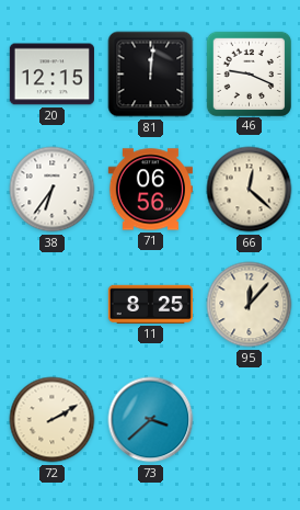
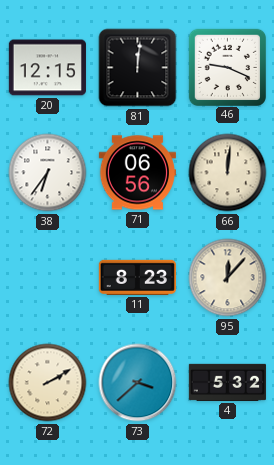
66: 12:22 -> 12:01 (228, 173)
11: 8:25 -> 8:23 (137, 277)
4: none -> 5:32 (227, 382)
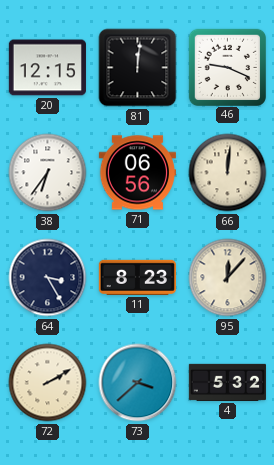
64: none -> 3:25 (48, 278)
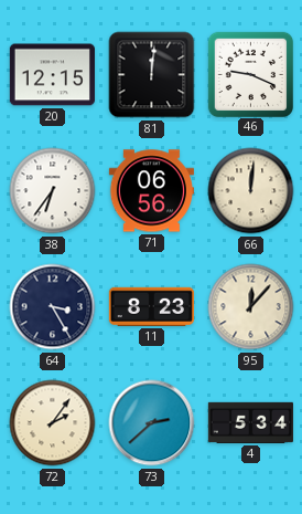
72: 2:10 -> 2:06 (53, 423)
73: 3:38 -> 2:38 (152, 423)
4: 5:32 -> 5:34 (250, 422)
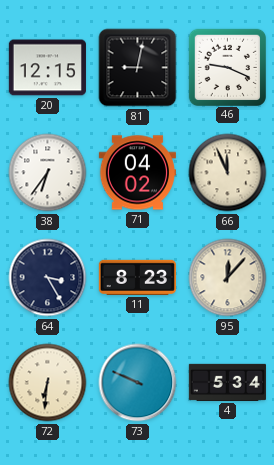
81: 12:01 -> 9:02 (138, 68)
71: 06:56 -> 04:02 (137, 173)
66: 12:01 -> 11:56 (228, 173)
72: 2:06 -> 6:31 (48, 383)
73: 2:38 -> 9:49 (138, 383)
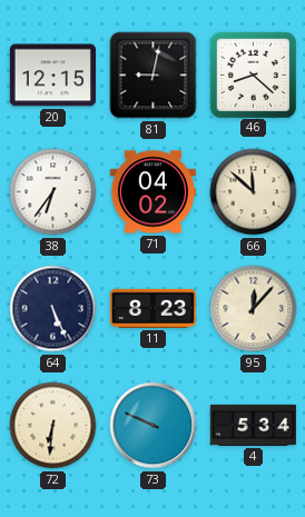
46: 9:19 -> 8:22 (253, 74)
66: 11:56 -> 11:52 (254, 192)
64: 3:25 -> 5:26 (53, 309)
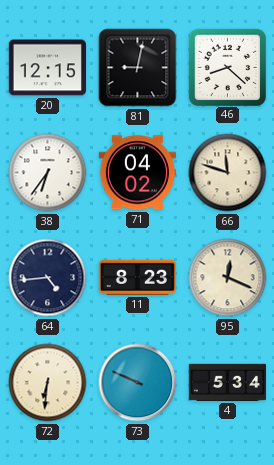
66: 11:52 -> 11:48 (228, 173)
64: 5:26 -> 4:44 (48, 278)
95: 12:07 -> 12:19 (228, 278)
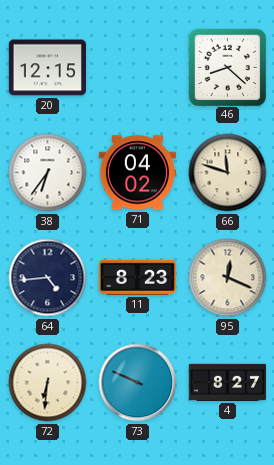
81: 9:02 -> none (138, 68)
4: 5:34 -> 8:27 (227, 382)
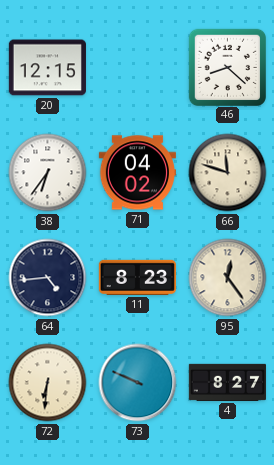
95: 12:19 -> 12:24 (228, 278)
